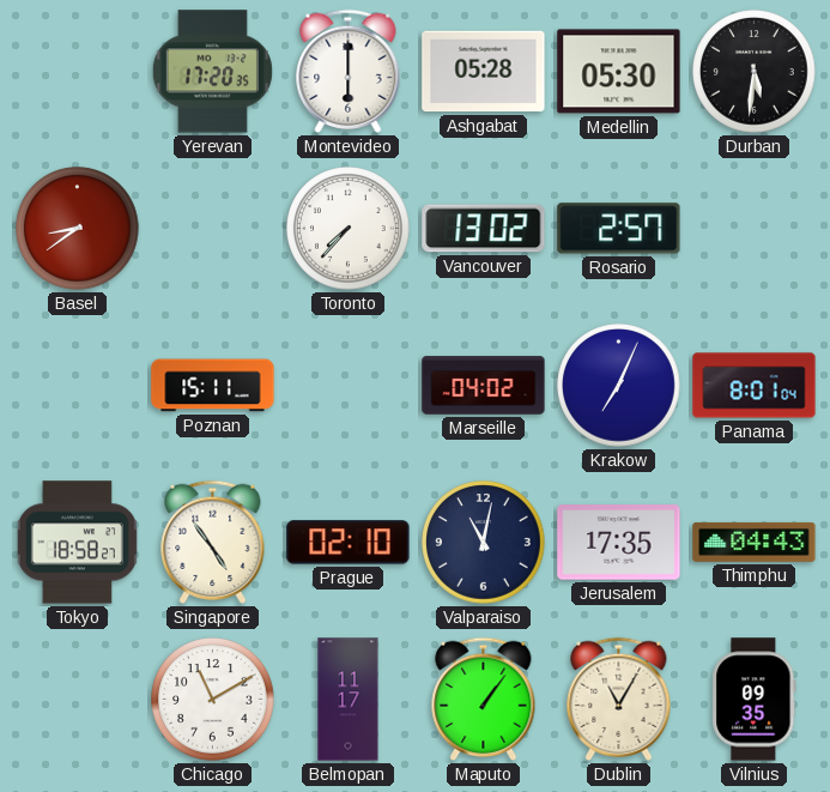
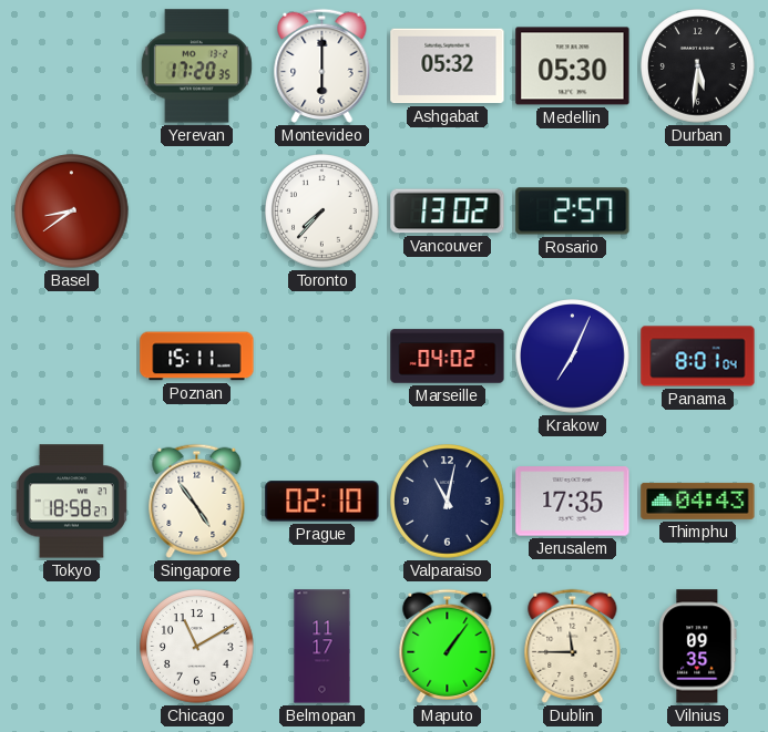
Ashgabat: 05:28 -> 05:32 (448, 66)
Dublin: 11:05 -> 11:45 (573, 646)
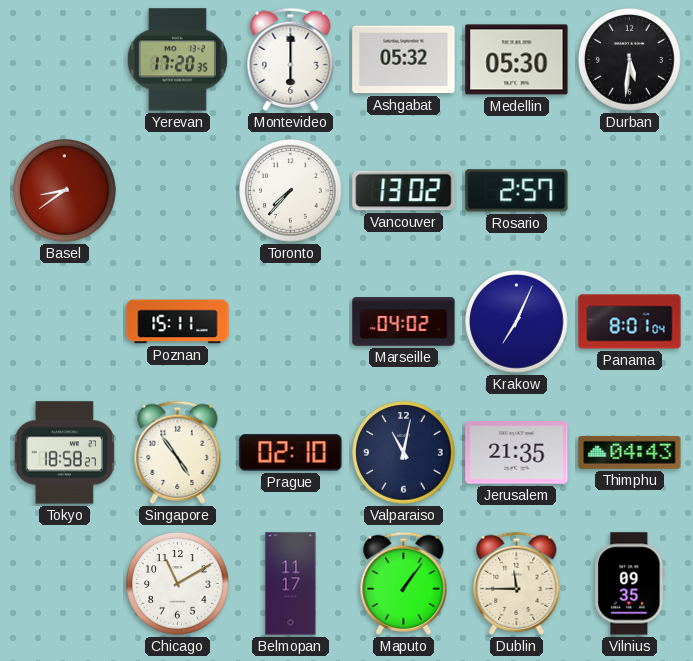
Jerusalem: 17:35 -> 21:35 (517, 453)
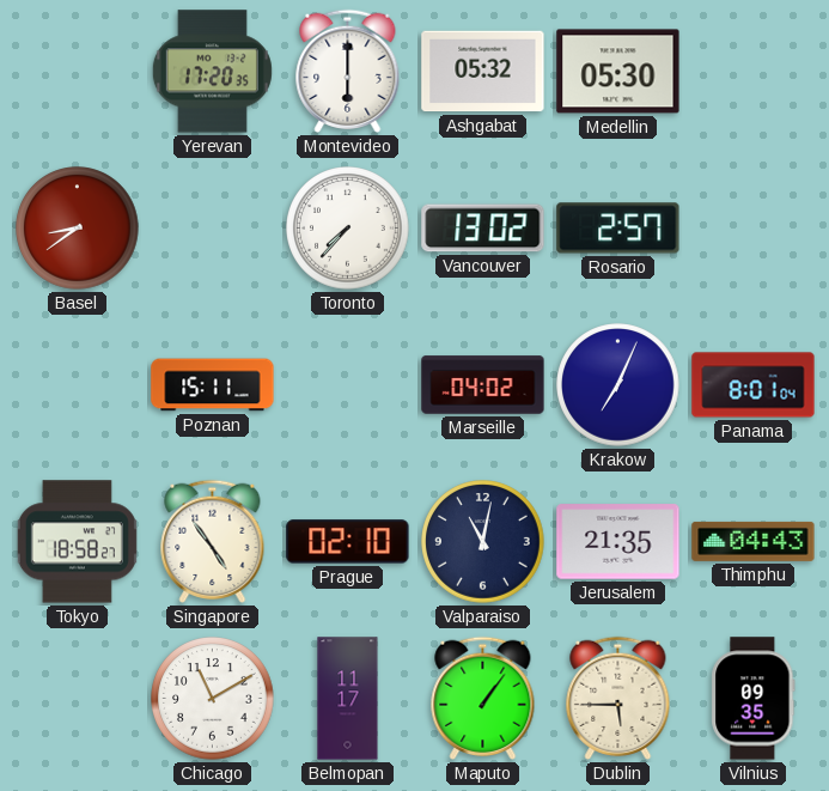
Durban: 5:31 -> none (630, 60)
Dublin: 11:45 -> 5:45 (618, 698)
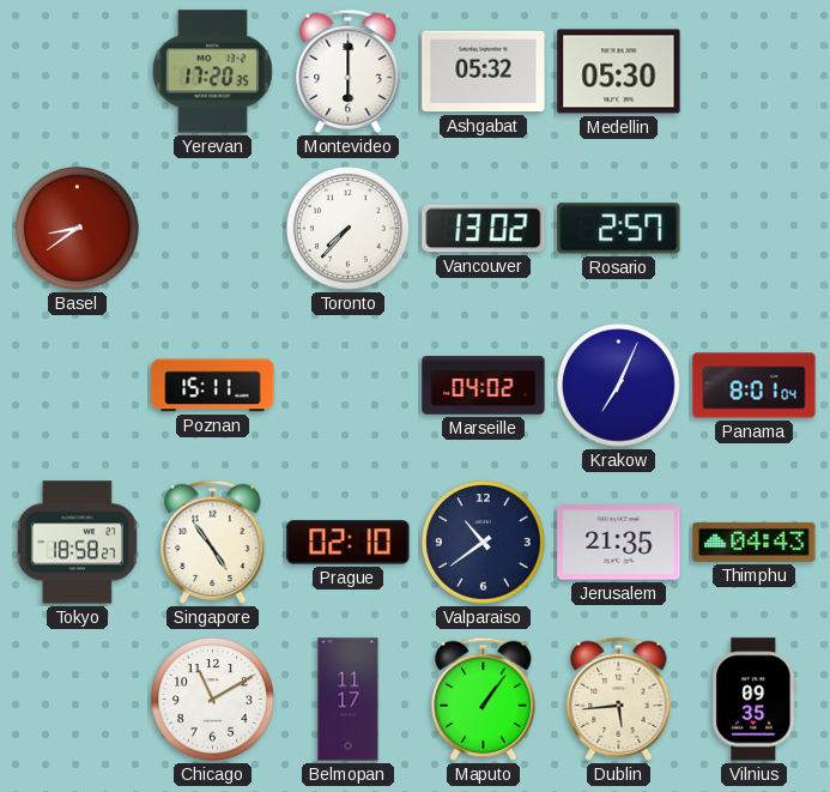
Valparaiso: 11:02 -> 10:39 (484, 543)
Dublin: 5:45 -> 5:44 (619, 699)
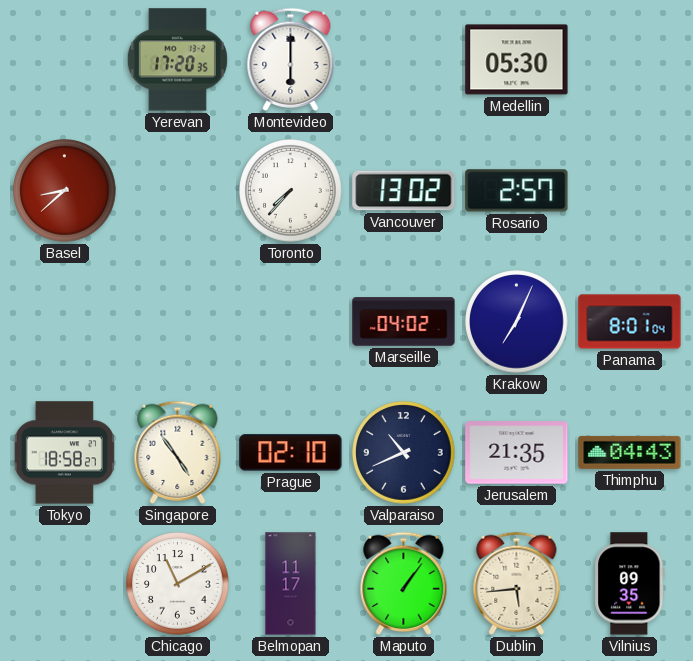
Ashgabat: 05:32 -> none (484, 72)
Basel: 8:39 -> 8:38 (65, 191)
Poznan: 15:11 -> none (213, 386)
Valparaiso: 10:39 -> 10:41 (404, 453)
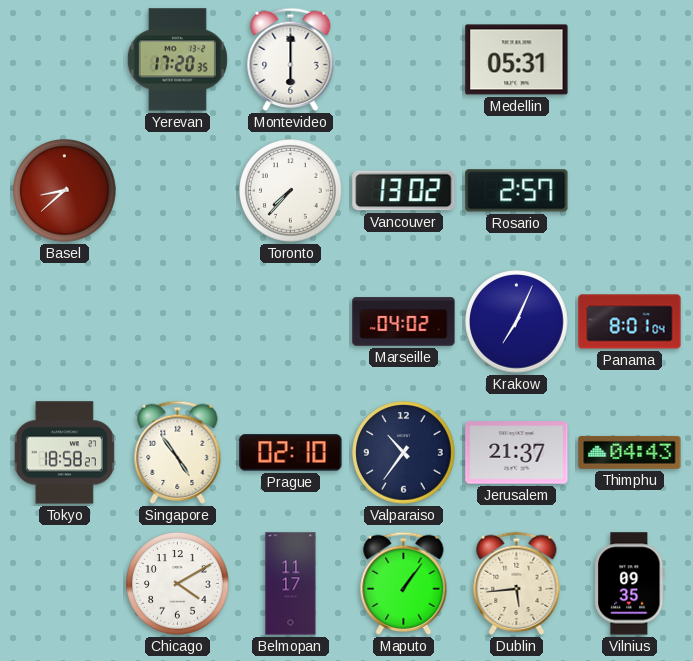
Medellin: 05:30 -> 05:31 (517, 60)
Valparaiso: 10:41 -> 10:36 (404, 453)
Jerusalem: 21:35 -> 21:37 (517, 453)
Chicago: 11:10 -> 4:10 (178, 584)
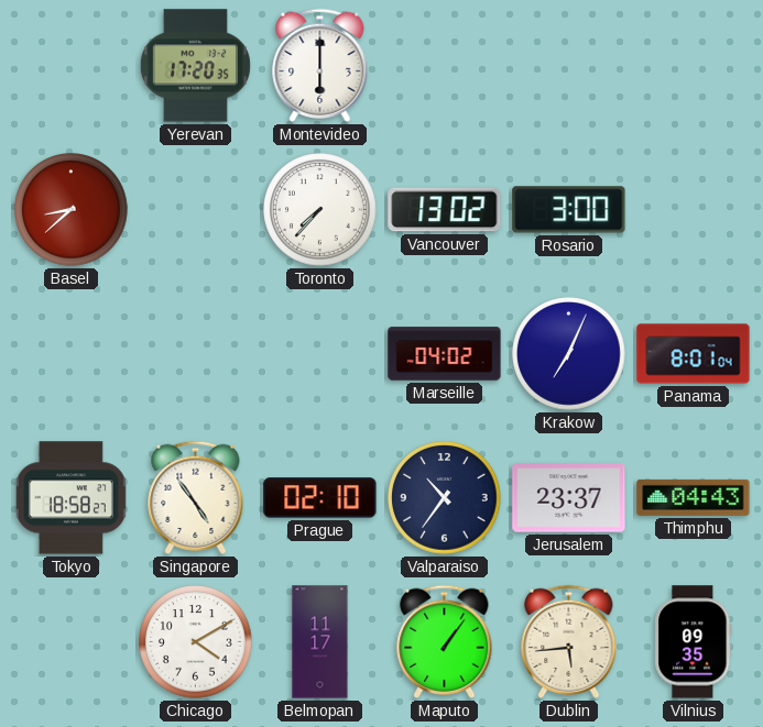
Medellin: 05:31 -> none (517, 60)
Rosario: 2:57 -> 3:00 (569, 210)
Jerusalem: 21:37 -> 23:37 (569, 498)
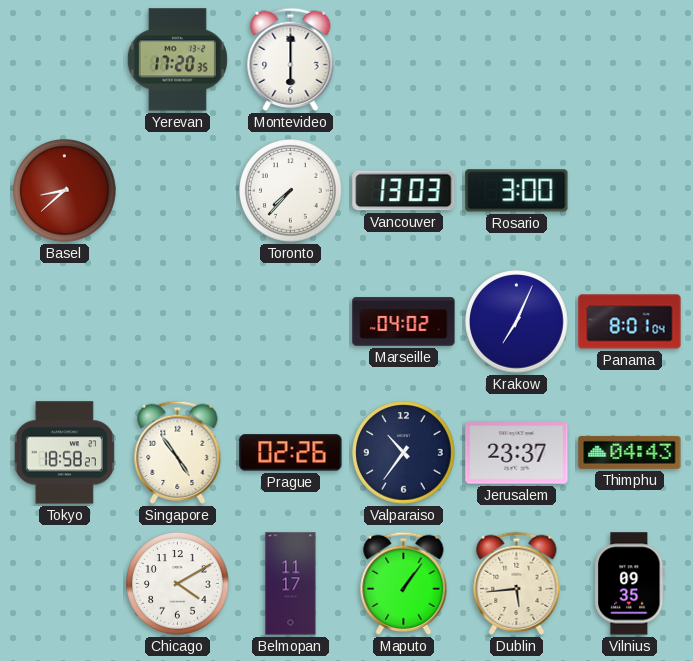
Vancouver: 13:02 -> 13:03 (404, 191)
Prague: 02:10 -> 02:26 (291, 453)
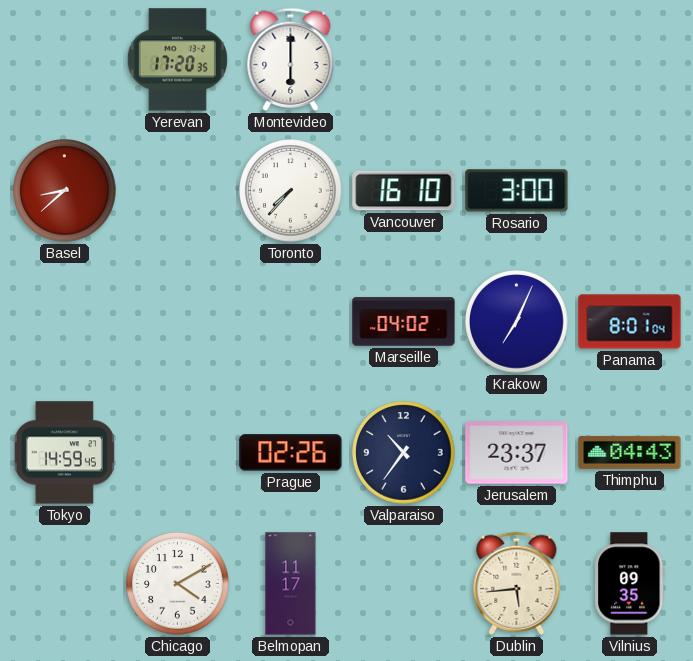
Vancouver: 13:03 -> 16:10 (404, 191)
Tokyo: 18:58 -> 14:59 (64, 453)
Singapore: 4:54 -> none (178, 452)
Maputo: 1:06 -> none (404, 583)
